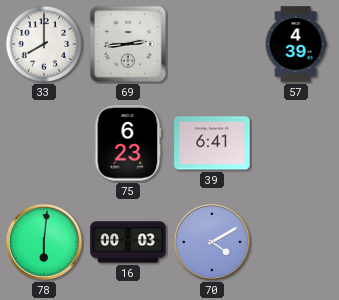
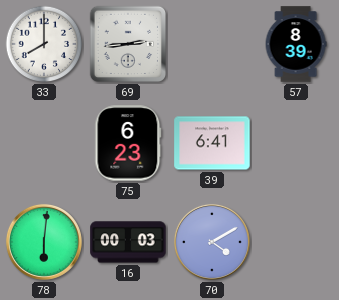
57: 4:39 -> 8:39 (296, 44)
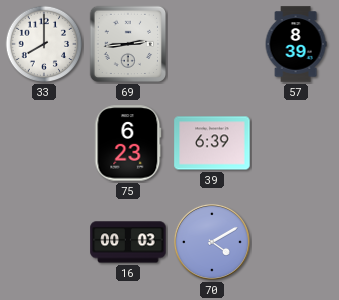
39: 6:41 -> 6:39 (212, 143)
78: 6:01 -> none (44, 242)
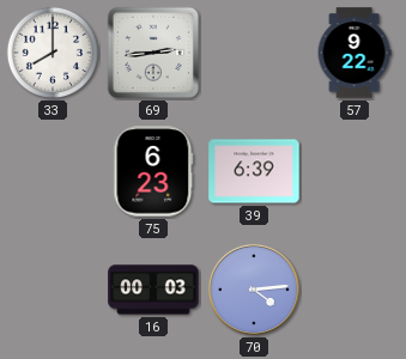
57: 8:39 -> 9:22 (355, 53)
70: 4:10 -> 4:14 (254, 290)
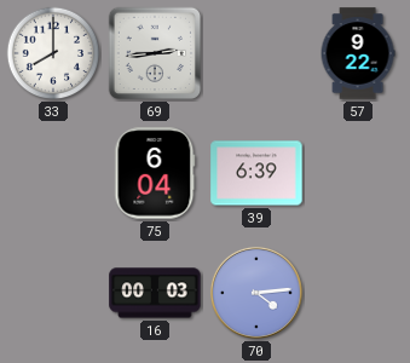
75: 6:23 -> 6:04 (155, 173)
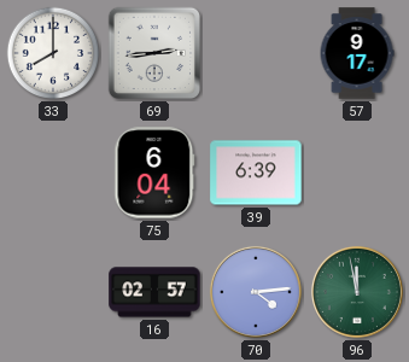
57: 9:22 -> 9:17 (357, 53)
16: 00:03 -> 02:57 (154, 292)
96: none -> 11:58 (357, 292)
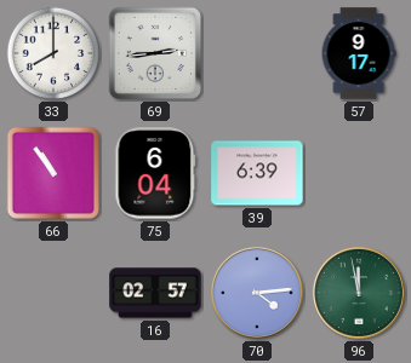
66: none -> 10:54 (53, 173)
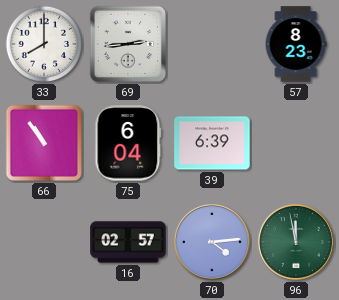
57: 9:17 -> 8:23 (296, 44)
